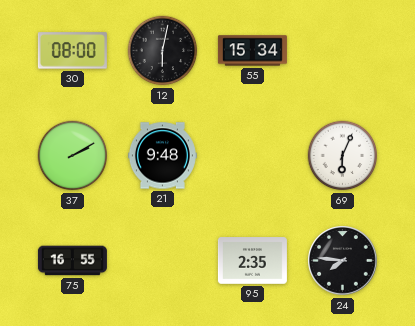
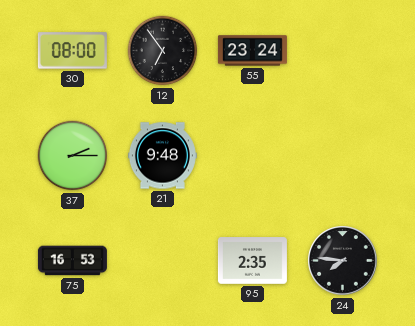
12: 6:02 -> 6:54 (163, 51)
55: 15:34 -> 23:24 (252, 51)
37: 2:10 -> 2:15 (73, 156)
69: 6:04 -> none (343, 156)
75: 16:55 -> 16:53 (72, 261)
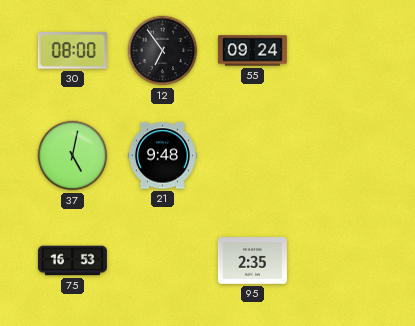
55: 23:24 -> 09:24 (252, 51)
37: 2:15 -> 5:02 (73, 156)
24: 7:46 -> none (343, 261)
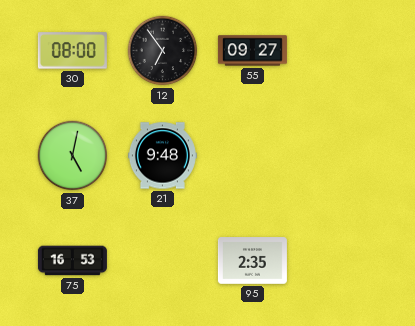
55: 09:24 -> 09:27 (252, 51)
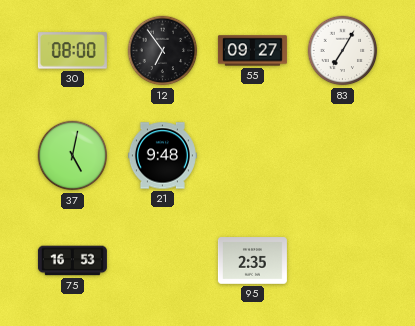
83: none -> 7:05 (343, 51)
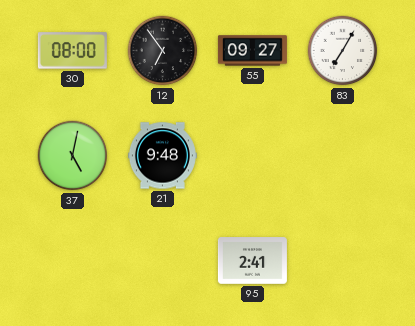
75: 16:53 -> none (72, 261)
95: 2:35 -> 2:41 (252, 261)
